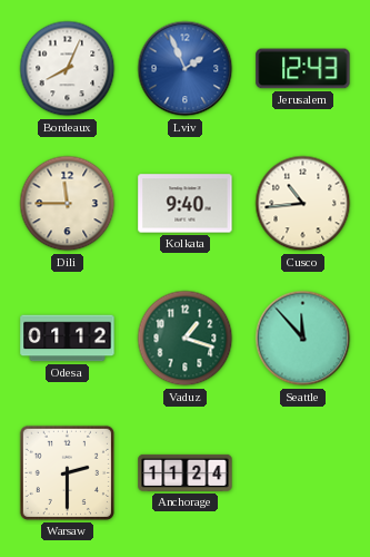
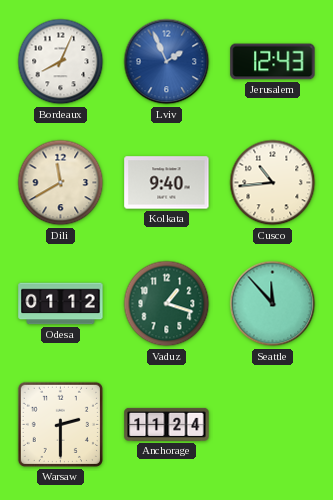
Dili: 11:45 -> 11:40 (61, 183)
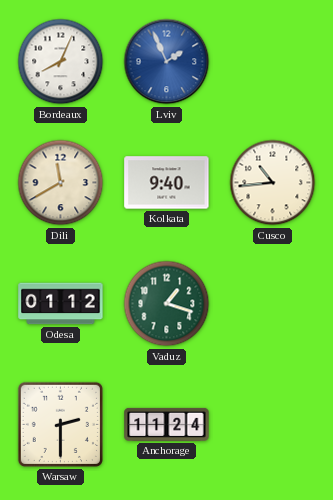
Jerusalem: 12:43 -> none (273, 62)
Seattle: 11:53 -> none (273, 304)
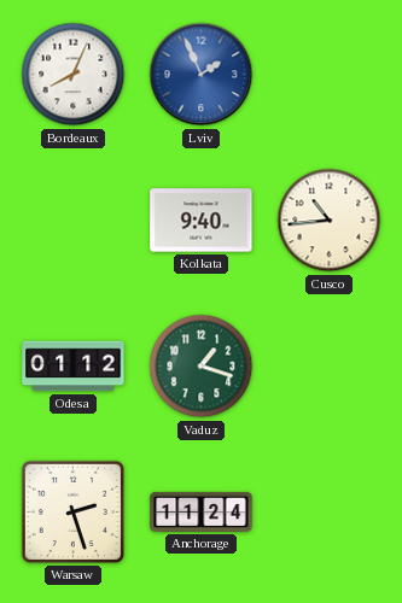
Dili: 11:40 -> none (61, 183)
Warsaw: 2:30 -> 2:27 (72, 511)
